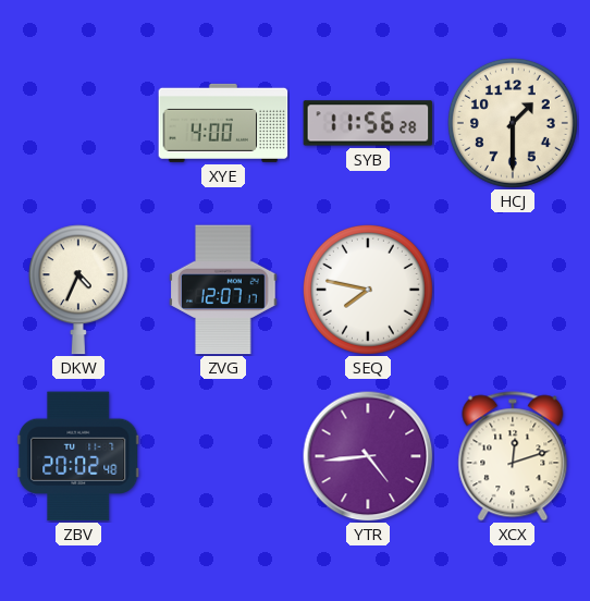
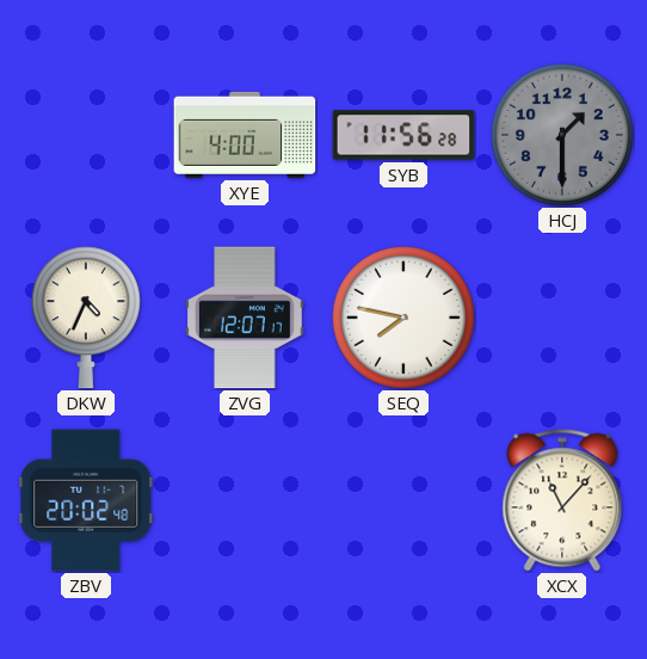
HCJ dial: cream -> grey (562, 135)
YTR: 4:44 -> none (368, 456)
XCX: 12:12 -> 11:07 (562, 500)
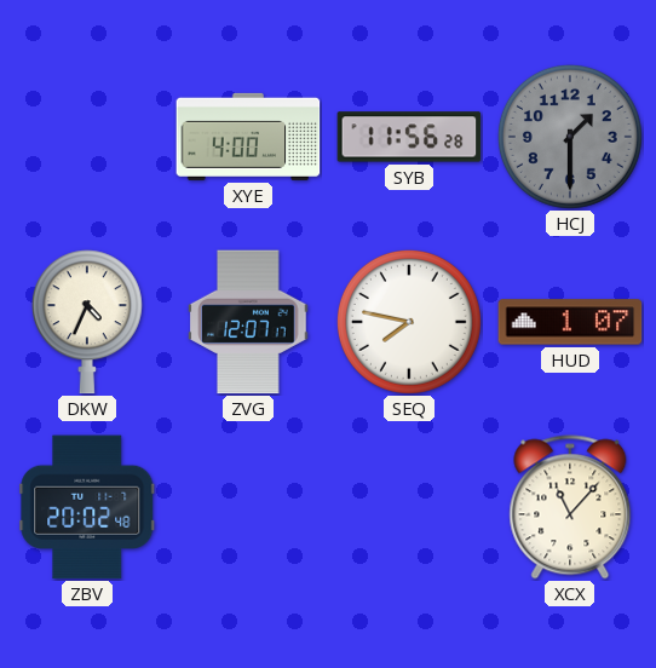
HUD: none -> 1:07 (570, 322)
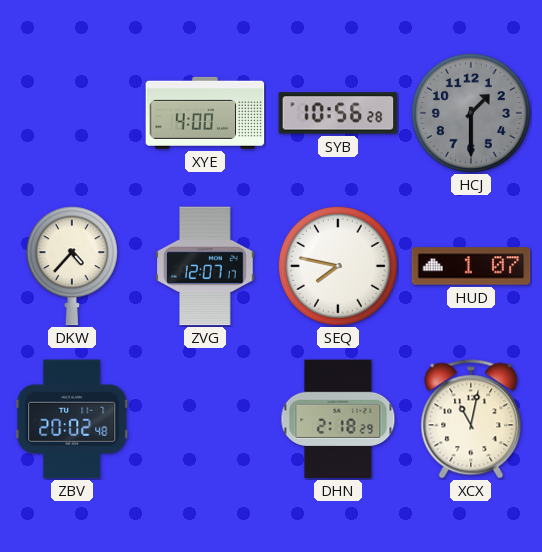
SYB: 11:56 -> 10:56 (338, 113)
DKW: 4:34 -> 4:37 (72, 266)
DHN: none -> 2:18 (338, 419)
XCX: 11:07 -> 11:02 (471, 419)
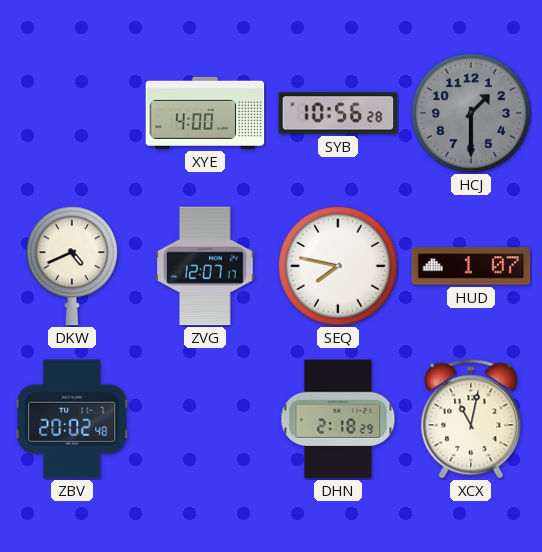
DKW: 4:37 -> 4:41 (72, 266)
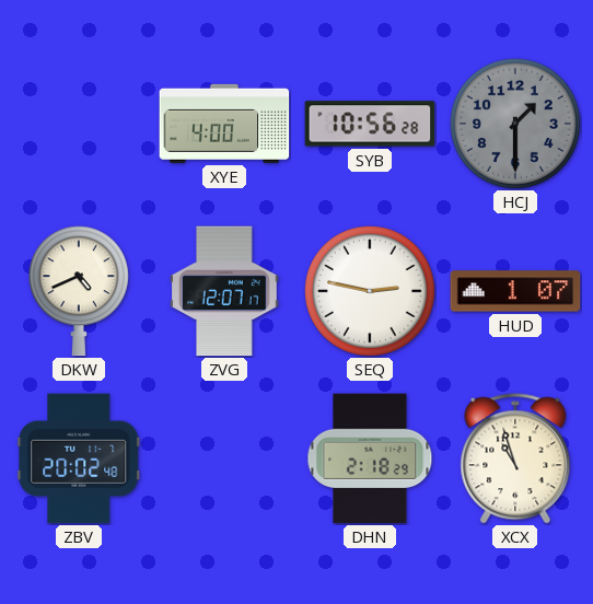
SEQ: 7:47 -> 2:47 (370, 291)
XCX: 11:02 -> 10:57 (515, 458)
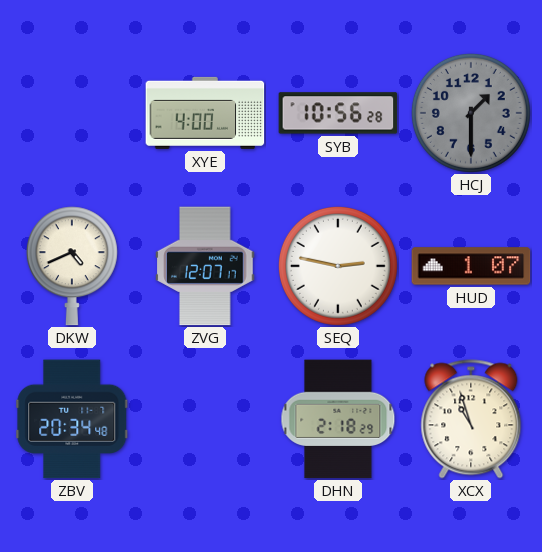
ZBV: 20:02 -> 20:34 (72, 419)
